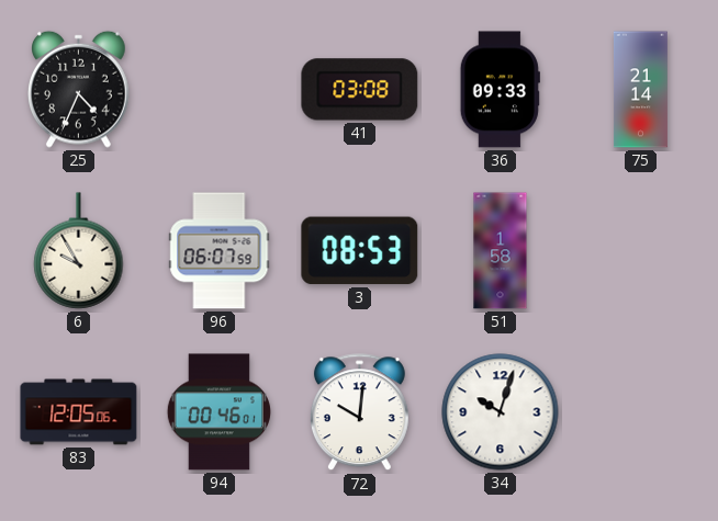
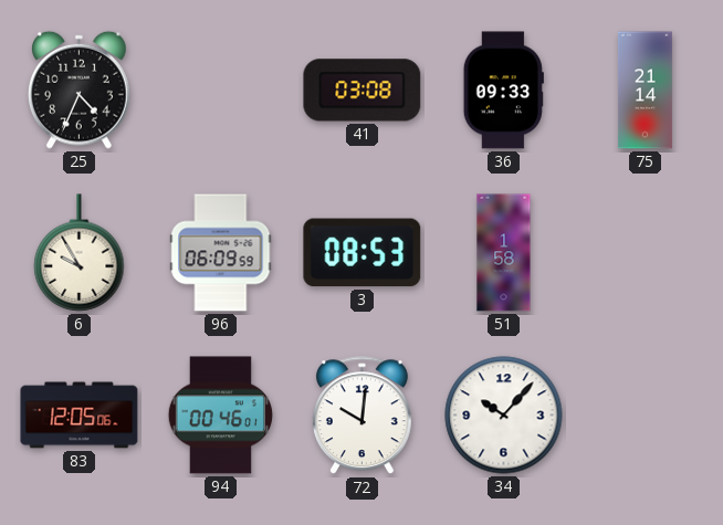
96: 06:07 -> 06:09 (221, 253)
34: 10:03 -> 10:07 (504, 416)
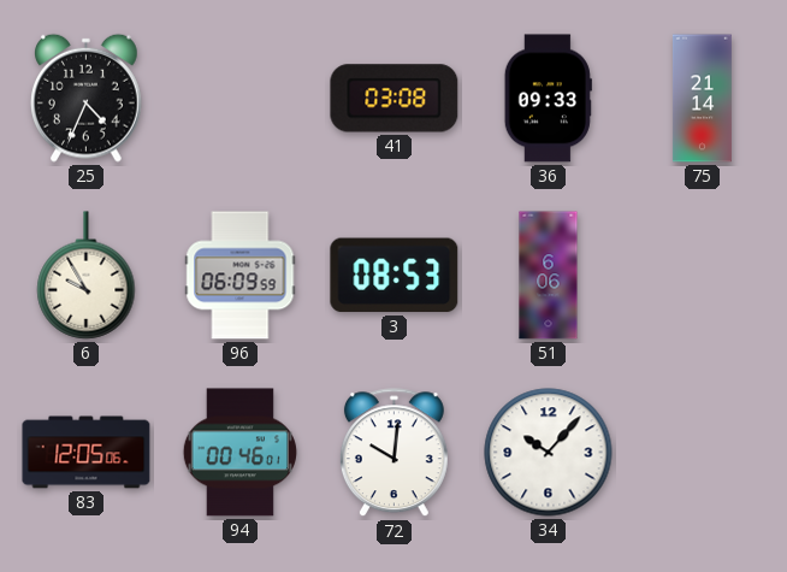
51: 1:58 -> 6:06 (549, 276)
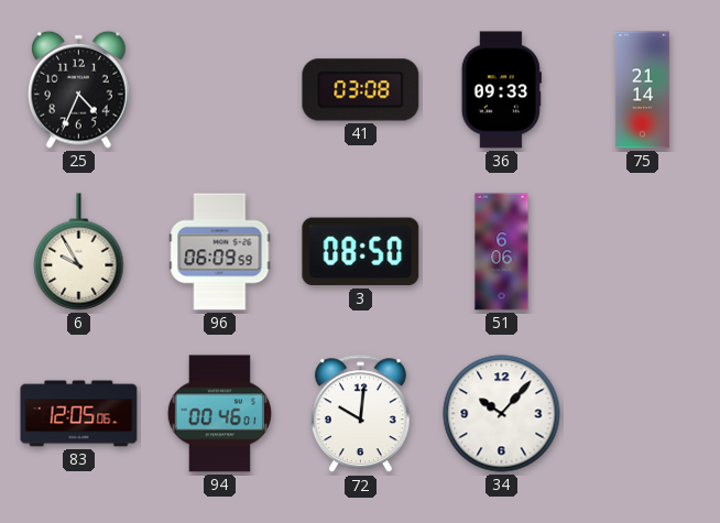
3: 08:53 -> 08:50 (361, 252)
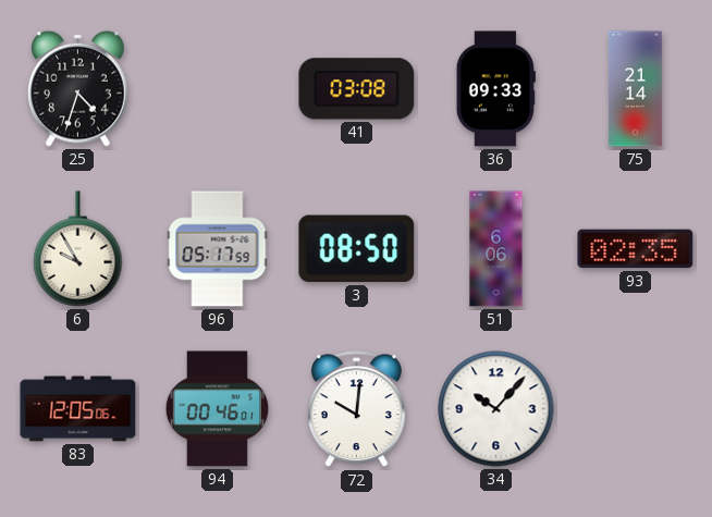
25: 4:34 -> 4:33 (78, 88)
96: 06:09 -> 05:17 (218, 249)
93: none -> 02:35 (636, 249)
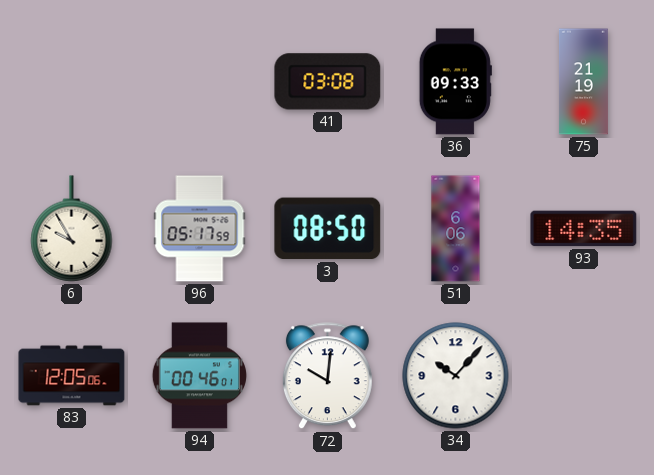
25: 4:33 -> none (78, 88)
75: 21:14 -> 21:19 (583, 82)
93: 02:35 -> 14:35 (584, 229)
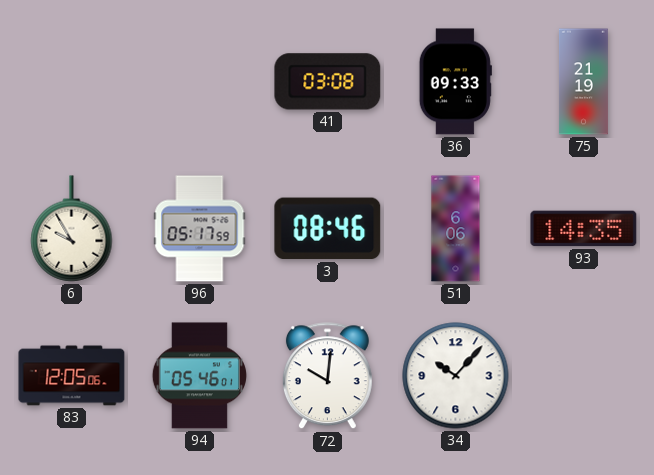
3: 08:50 -> 08:46 (328, 229)
94: 00:46 -> 05:46 (199, 376)
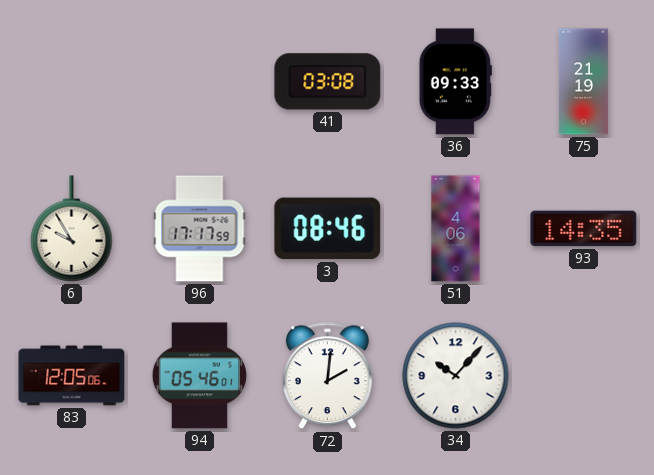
96: 05:17 -> 17:17 (200, 229)
51: 6:06 -> 4:06 (456, 229)
72: 10:01 -> 2:01 (327, 376)
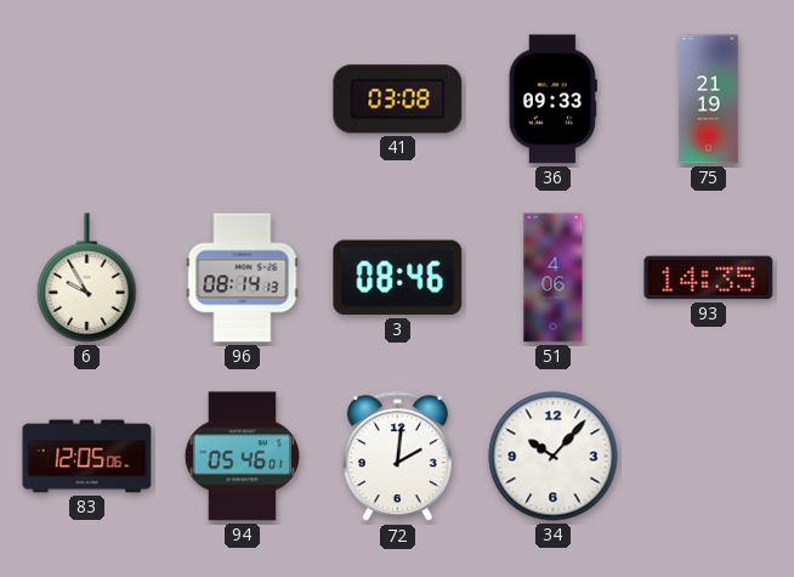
96: 17:17 -> 08:14 (243, 278)
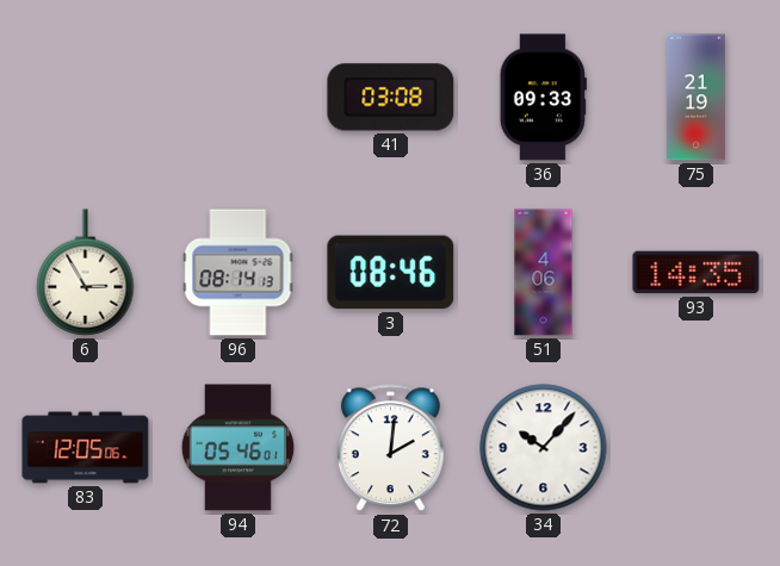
6: 9:55 -> 2:55 (86, 273)
